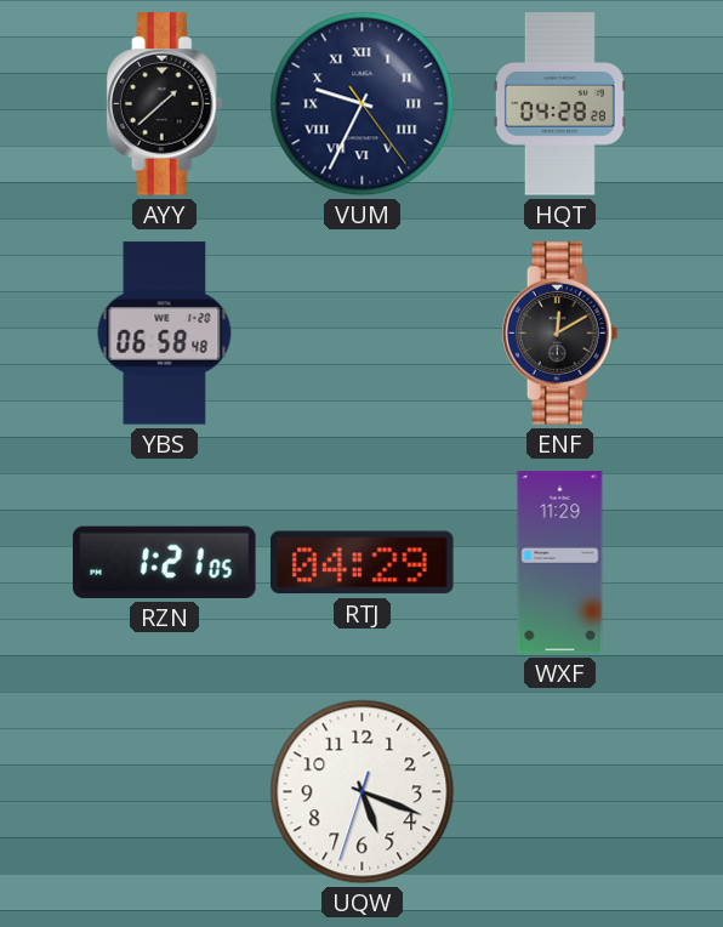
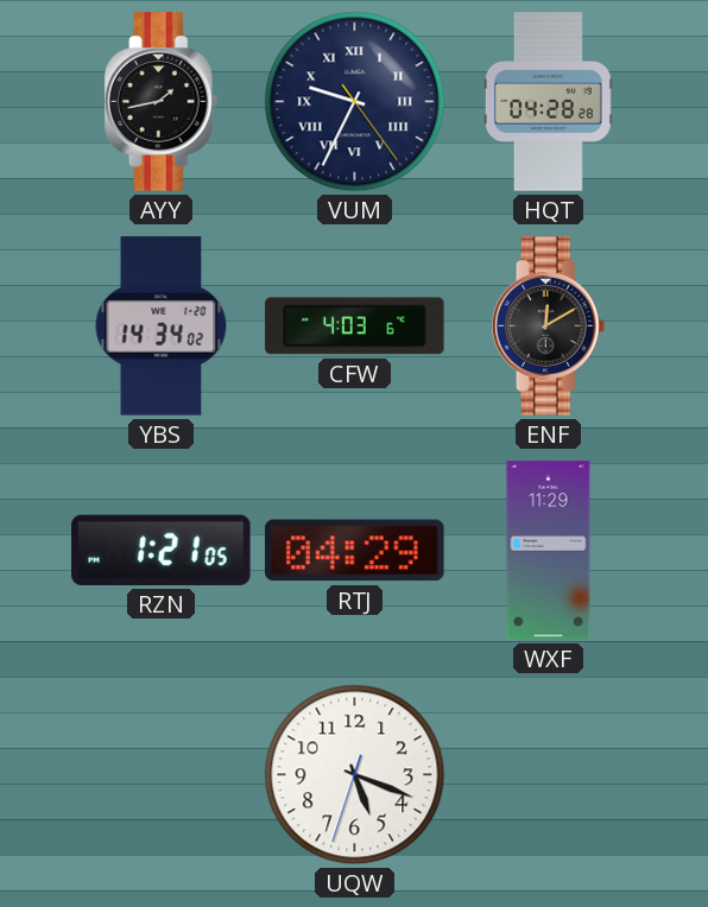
AYY: 1:38 -> 1:43 (162, 102)
YBS: 06:58 -> 14:34 (162, 326)
CFW: none -> 4:03 (355, 326)
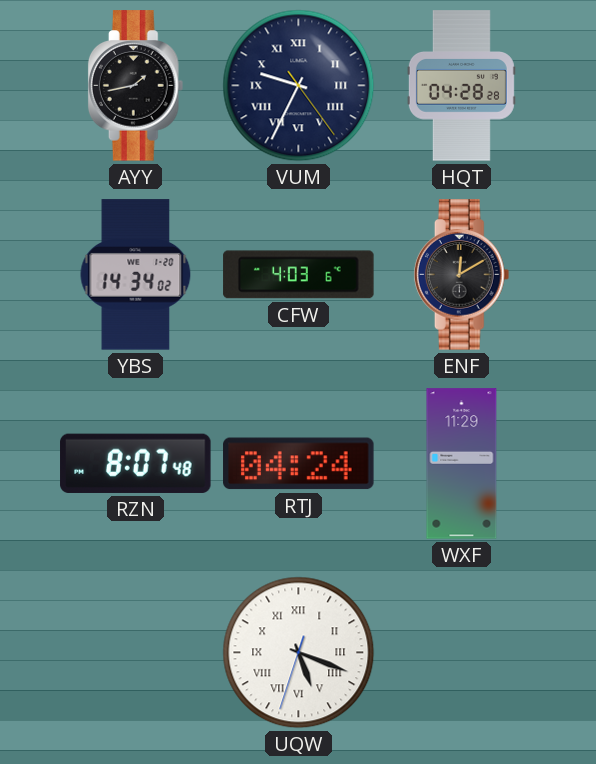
RZN: 1:21 -> 8:07 (136, 463)
RTJ: 04:29 -> 04:24 (299, 464)
UQW numerals: Arabic -> Roman (299, 653)
